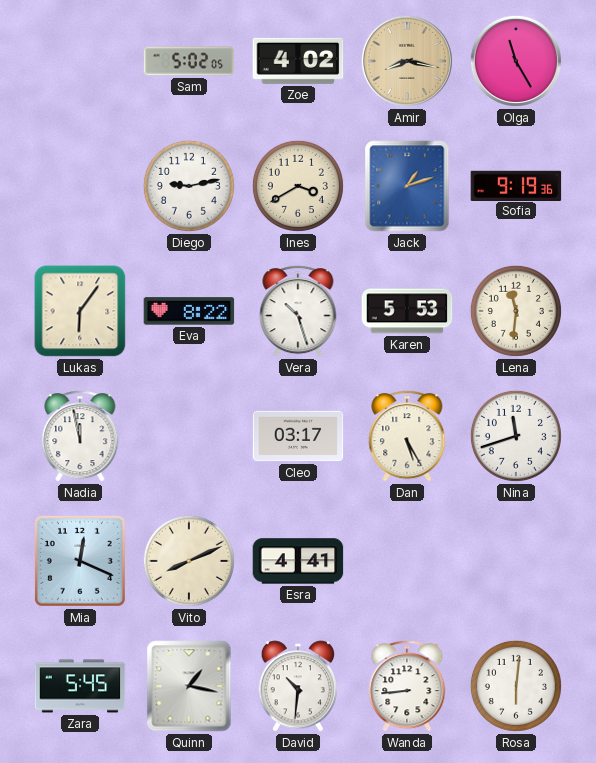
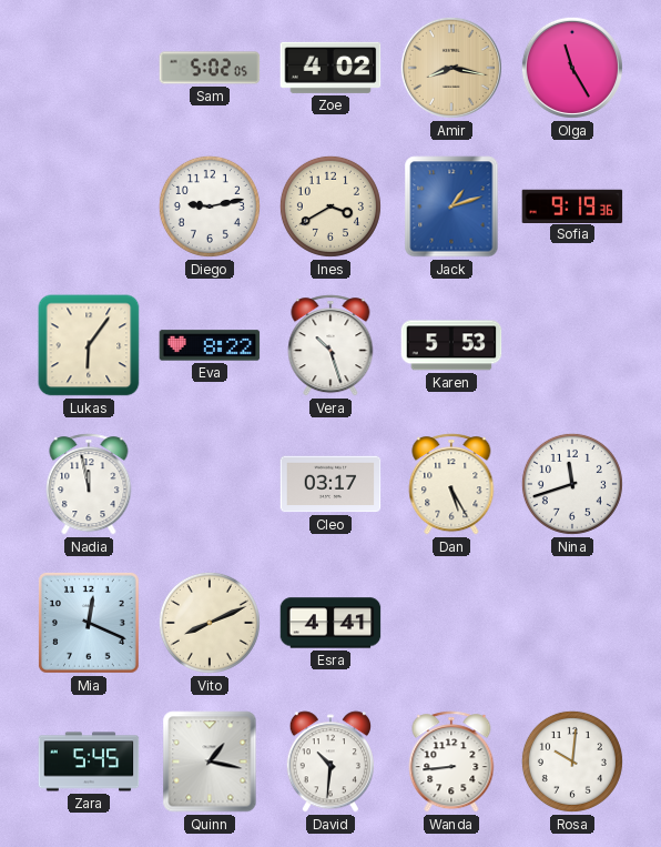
Lena: 11:31 -> none (516, 311)
Rosa: 6:01 -> 10:01 (572, 762)
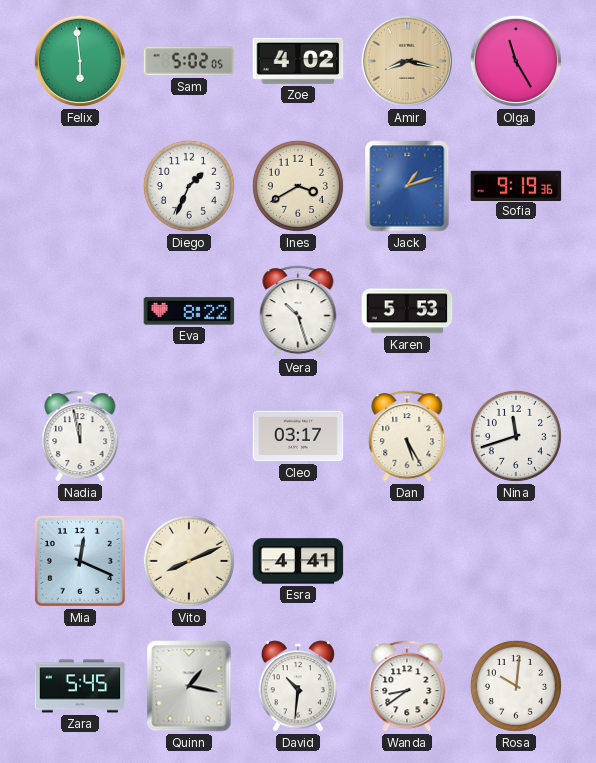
Felix: none -> 5:59 (80, 61)
Diego: 9:13 -> 1:34 (189, 186)
Lukas: 6:06 -> none (89, 345)
Wanda: 8:44 -> 8:39 (407, 686)
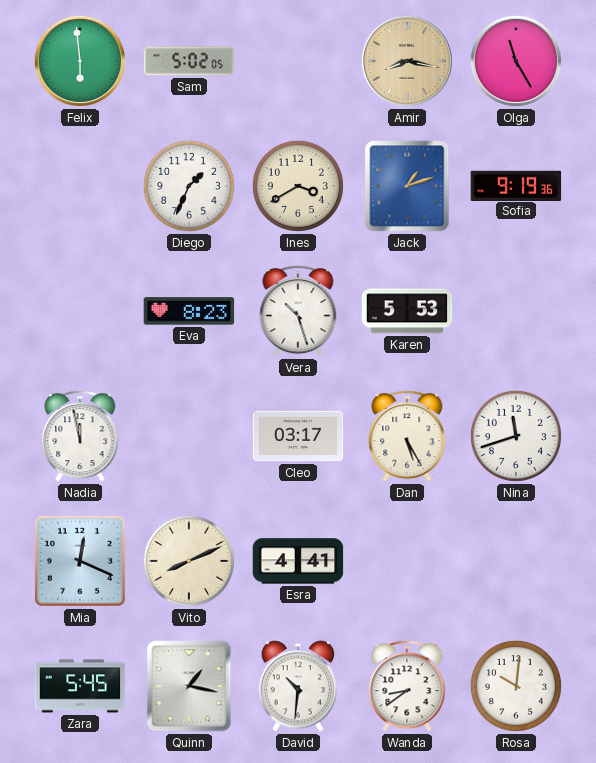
Zoe: 4:02 -> none (298, 61)
Eva: 8:22 -> 8:23 (189, 311)
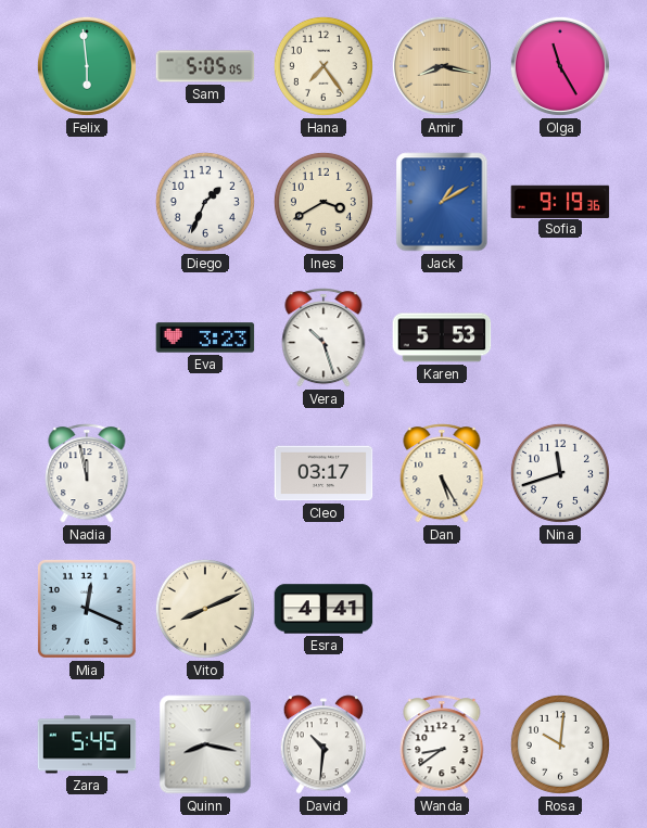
Sam: 5:02 -> 5:05 (205, 66)
Hana: none -> 7:24 (323, 66)
Jack: 1:12 -> 1:10 (442, 202)
Eva: 8:23 -> 3:23 (205, 337)
Quinn: 1:17 -> 8:17 (205, 744)
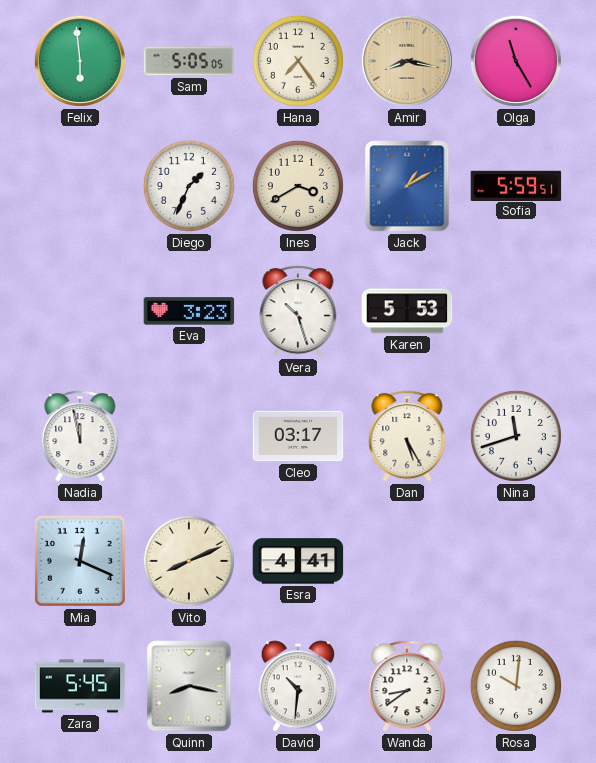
Sofia: 9:19 -> 5:59 (516, 185)
